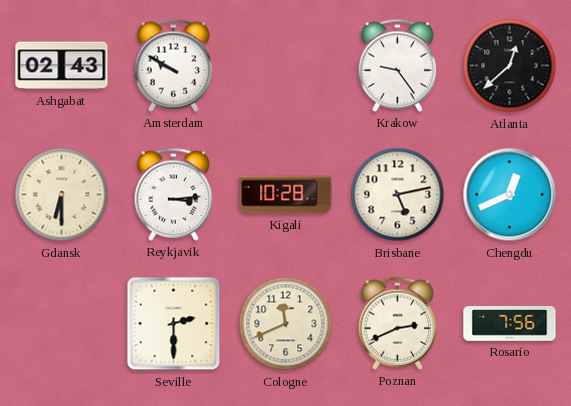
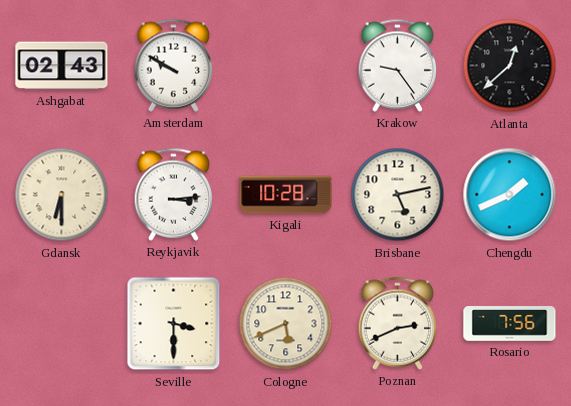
Chengdu: 12:41 -> 1:41 (510, 195)
Seville: 2:30 -> 3:30 (174, 324)
Cologne: 11:41 -> 5:41 (286, 324)
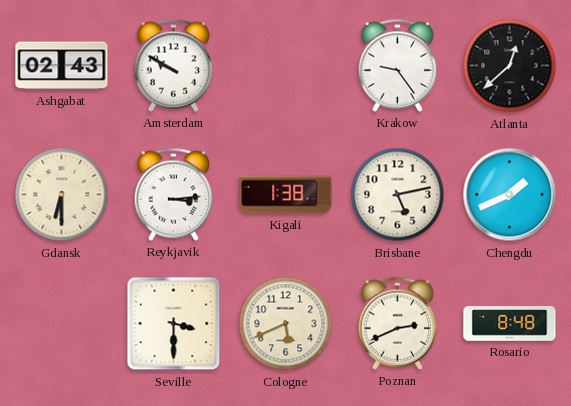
Kigali: 10:28 -> 1:38 (286, 195)
Rosario: 7:56 -> 8:48 (510, 324)
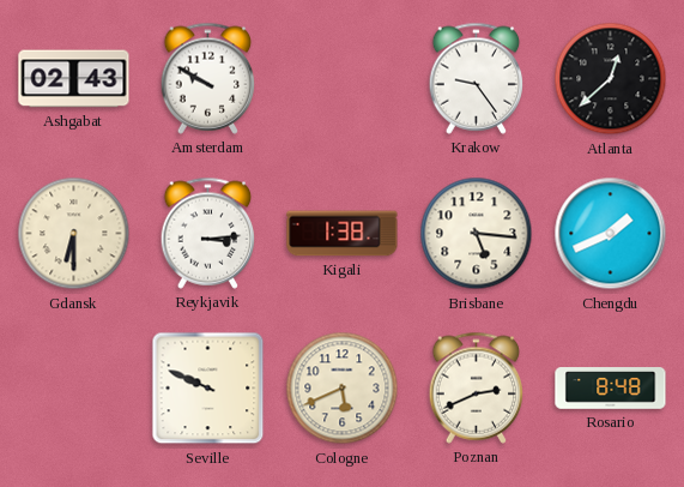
Brisbane: 5:13 -> 5:16 (477, 234)
Seville: 3:30 -> 9:49 (208, 389)
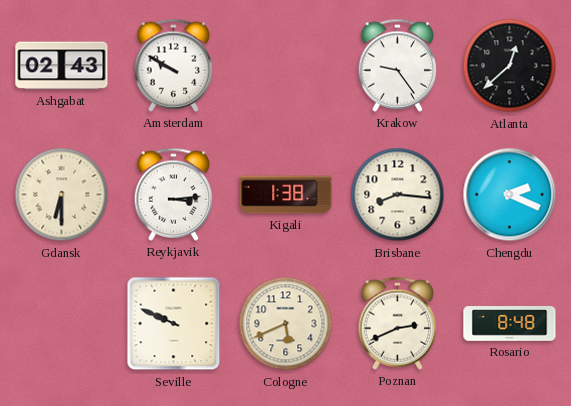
Brisbane: 5:16 -> 8:16 (398, 195)
Chengdu: 1:41 -> 2:19 (510, 195)
